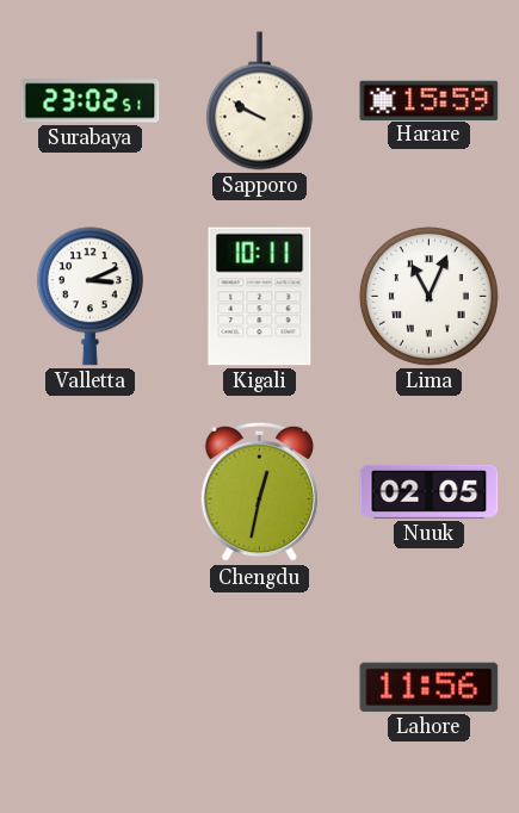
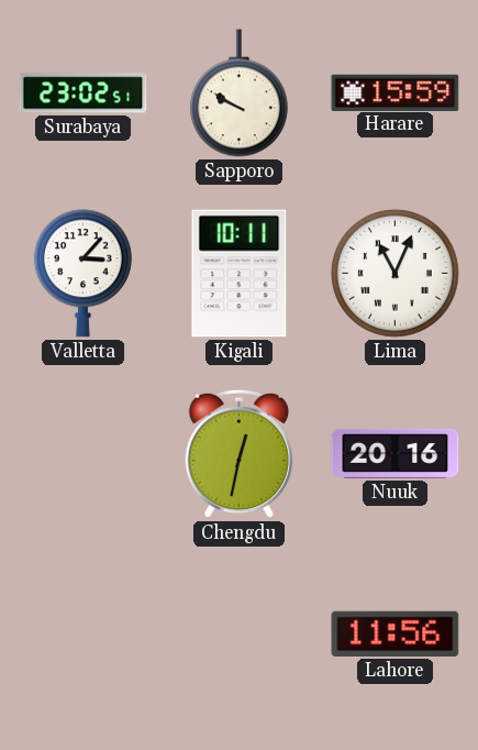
Valletta: 3:11 -> 3:07 (82, 274)
Nuuk: 02:05 -> 20:16 (396, 453)
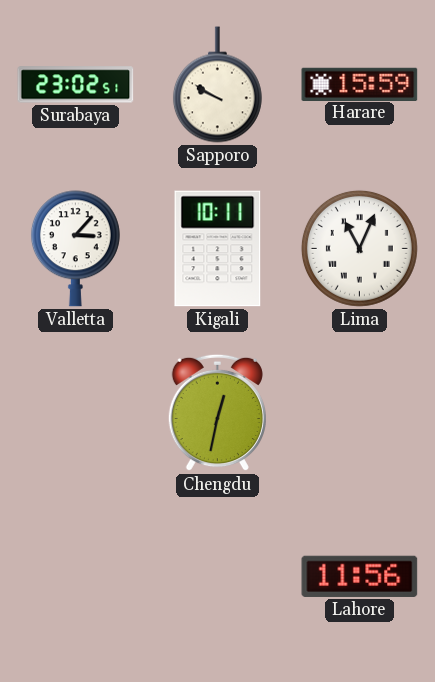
Nuuk: 20:16 -> none (396, 453)
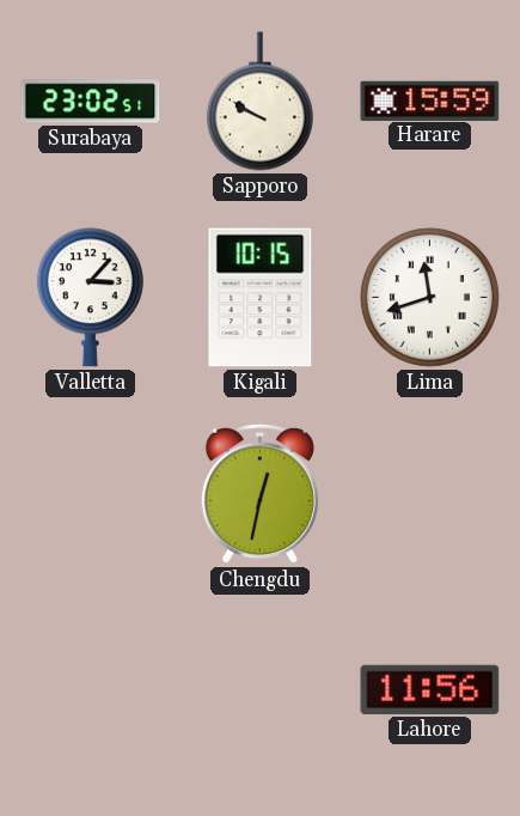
Kigali: 10:11 -> 10:15 (261, 298)
Lima: 11:04 -> 11:42 (429, 297)
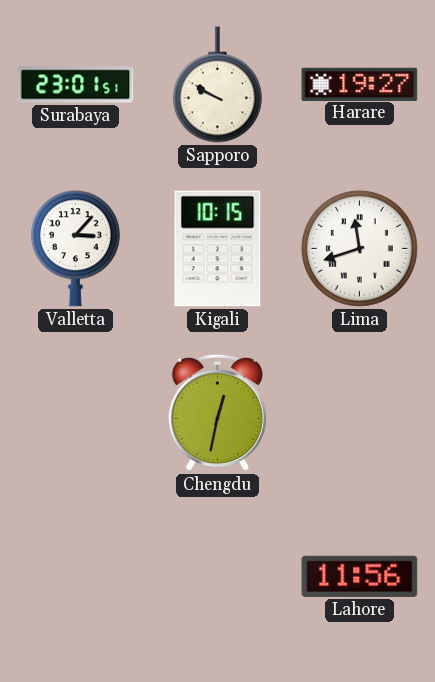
Surabaya: 23:02 -> 23:01 (76, 85)
Harare: 15:59 -> 19:27 (360, 84)
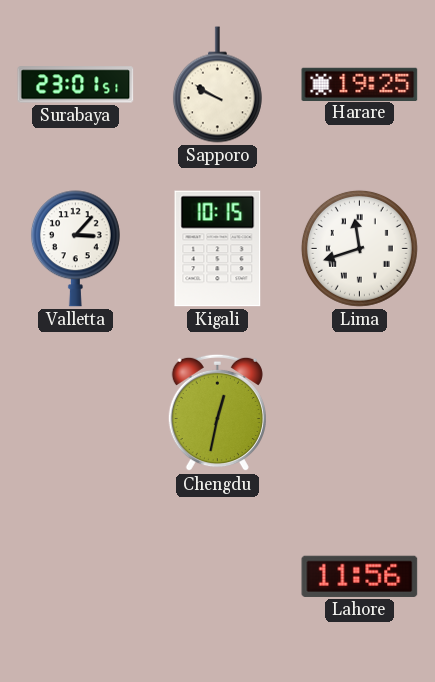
Harare: 19:27 -> 19:25 (360, 84)
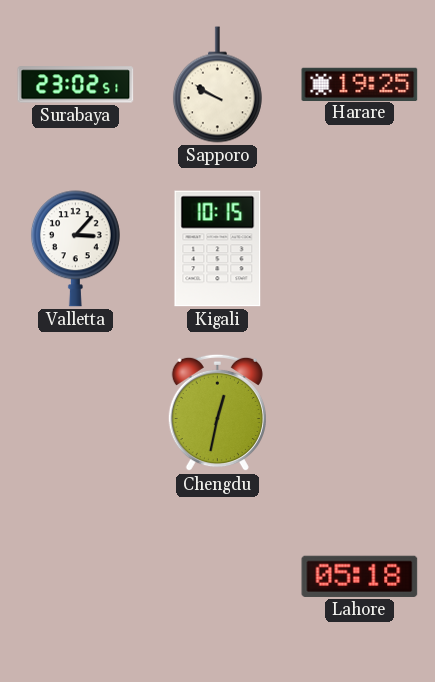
Surabaya: 23:01 -> 23:02 (76, 85)
Lima: 11:42 -> none (359, 248)
Lahore: 11:56 -> 05:18 (360, 576)
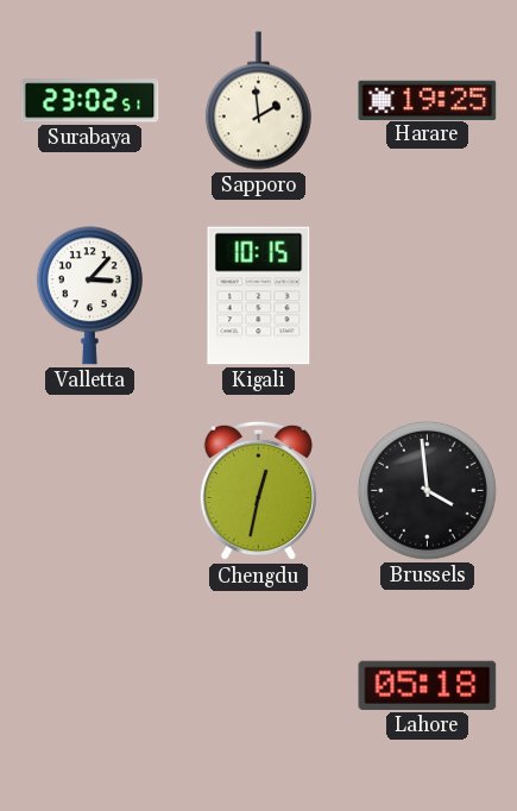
Sapporo: 9:50 -> 1:59 (258, 101)
Brussels: none -> 3:59 (427, 490)
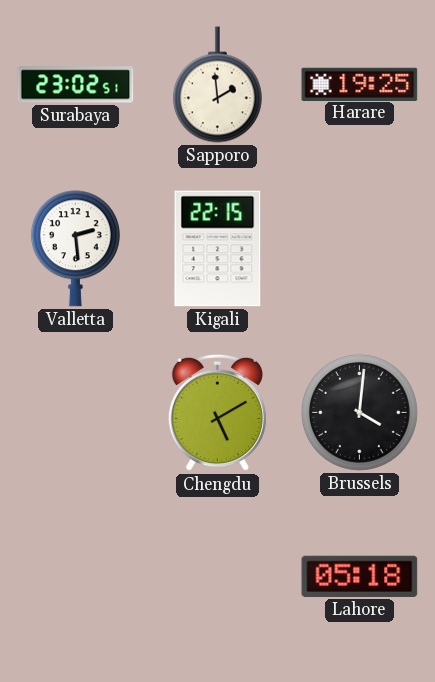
Valletta: 3:07 -> 2:29 (75, 249)
Kigali: 10:15 -> 22:15 (218, 249)
Chengdu: 12:32 -> 5:10 (217, 413)
Brussels: 3:59 -> 4:01 (359, 412)
